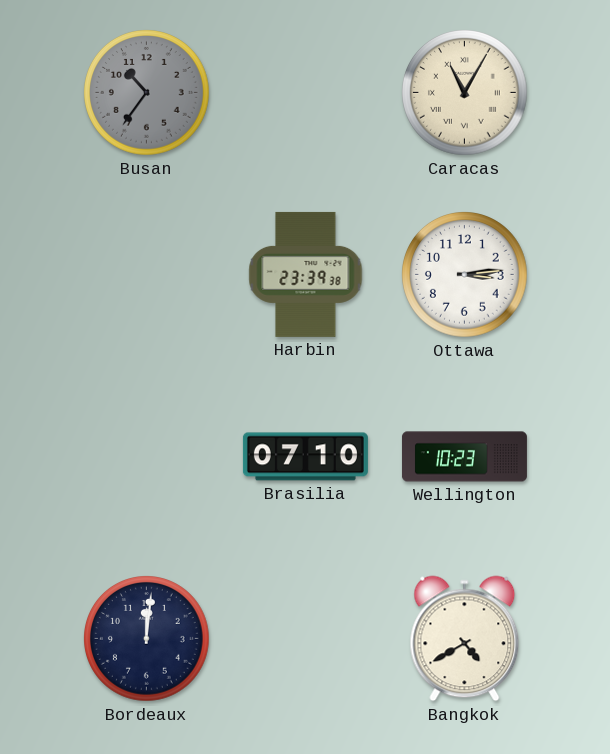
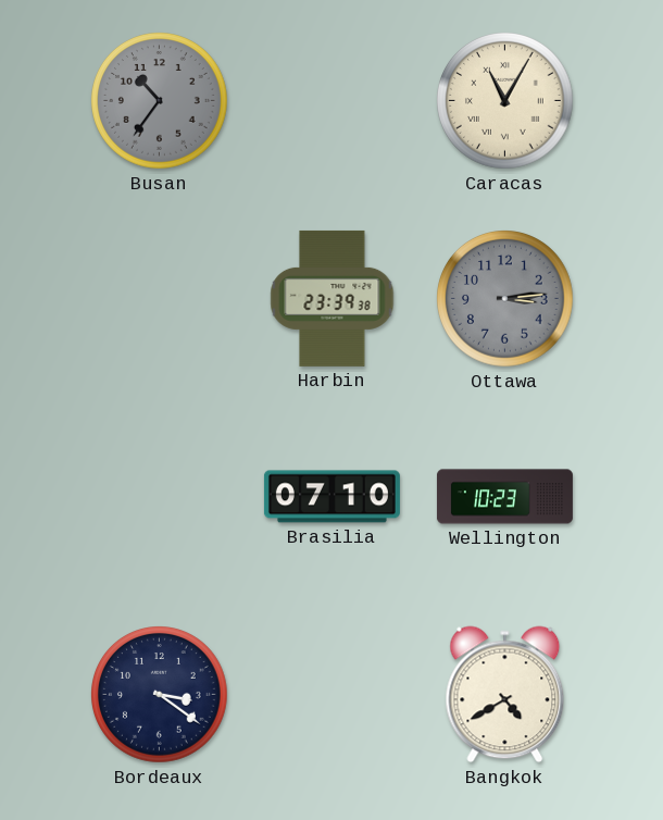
Ottawa dial: white -> grey (505, 299)
Bordeaux: 12:01 -> 3:21 (160, 695)
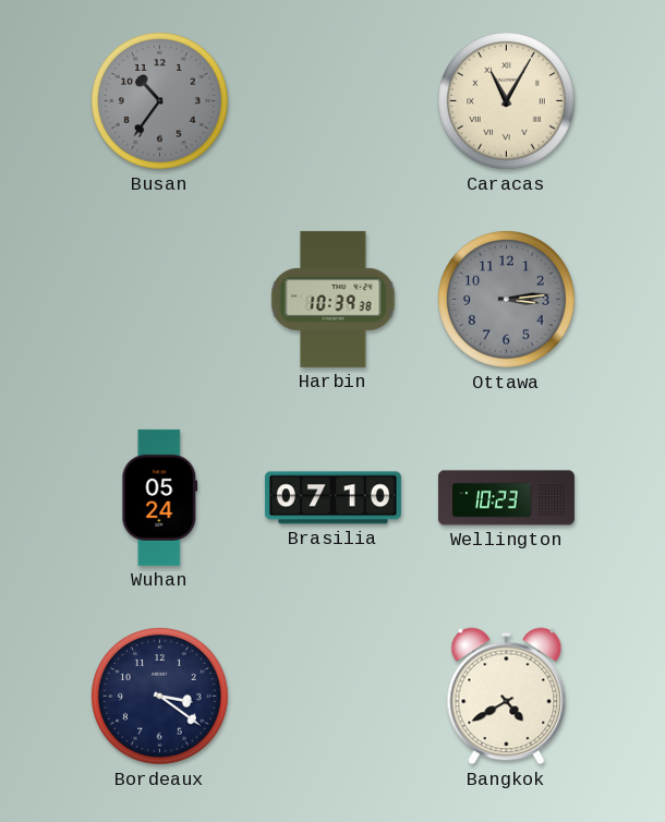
Harbin: 23:39 -> 10:39 (334, 299)
Wuhan: none -> 05:24 (160, 497)
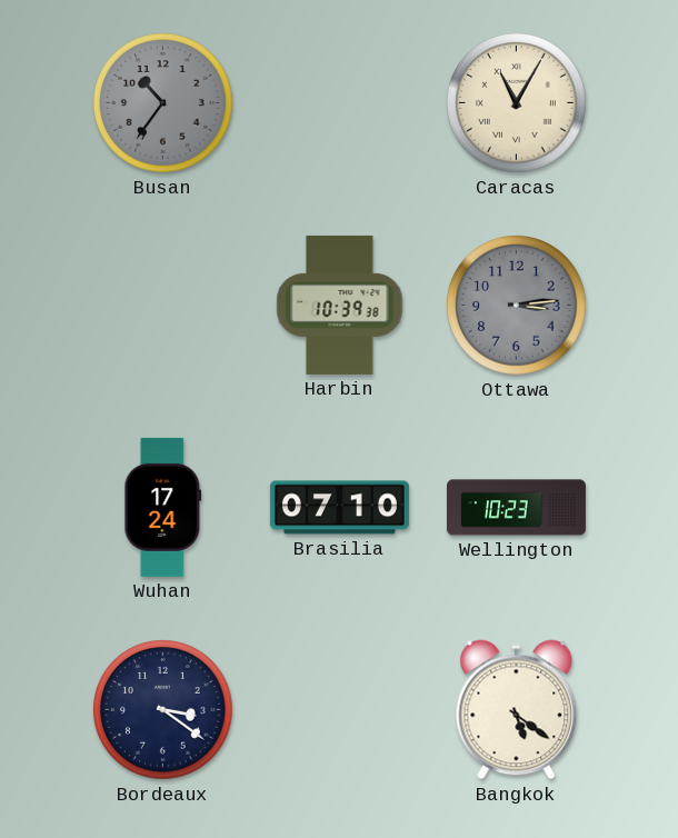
Wuhan: 05:24 -> 17:24 (163, 507)
Bangkok: 4:40 -> 5:21 (517, 710)
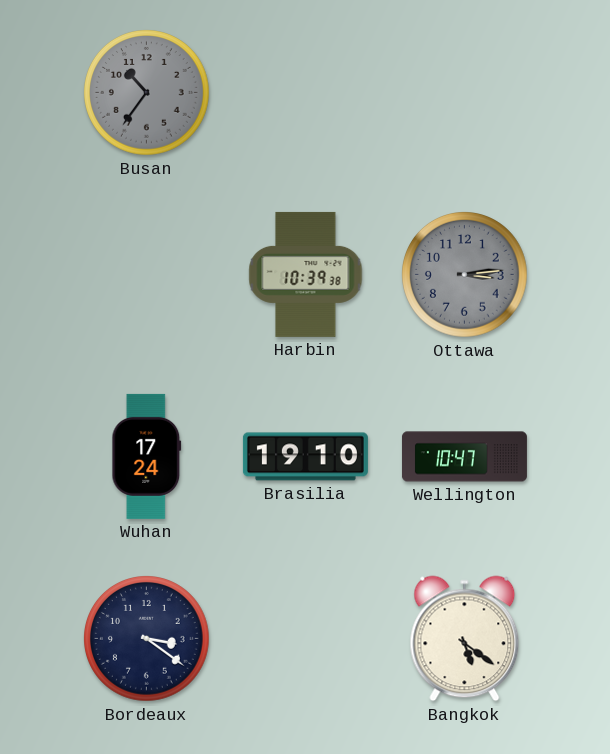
Caracas: 11:05 -> none (517, 103)
Brasilia: 07:10 -> 19:10 (305, 457)
Wellington: 10:23 -> 10:47 (464, 457)
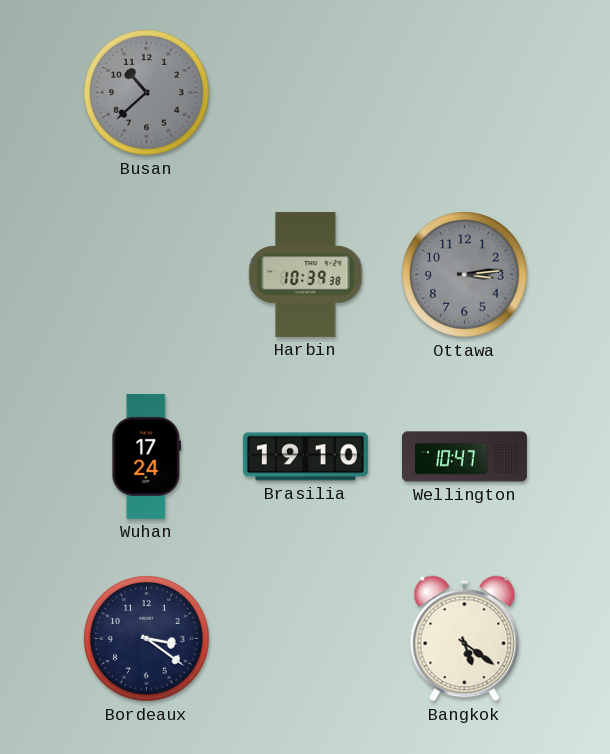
Busan: 10:36 -> 10:38 (147, 93)
